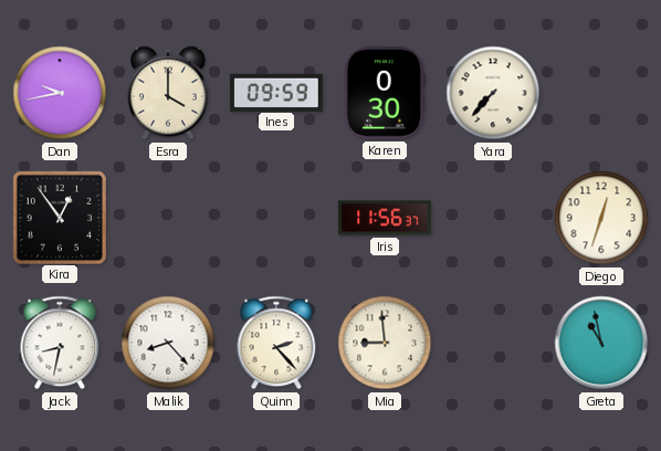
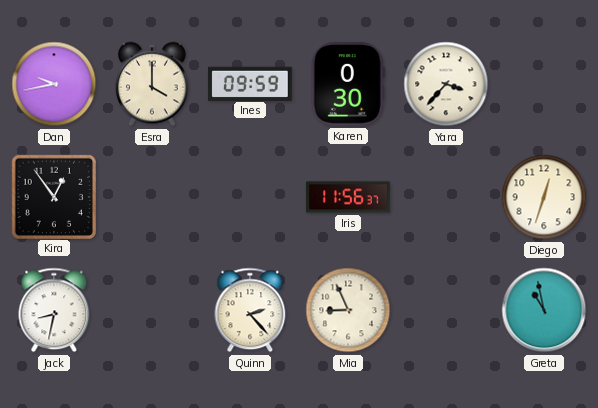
Yara: 7:37 -> 3:37 (446, 84)
Malik: 8:23 -> none (168, 343)
Mia: 8:59 -> 8:56 (348, 310)
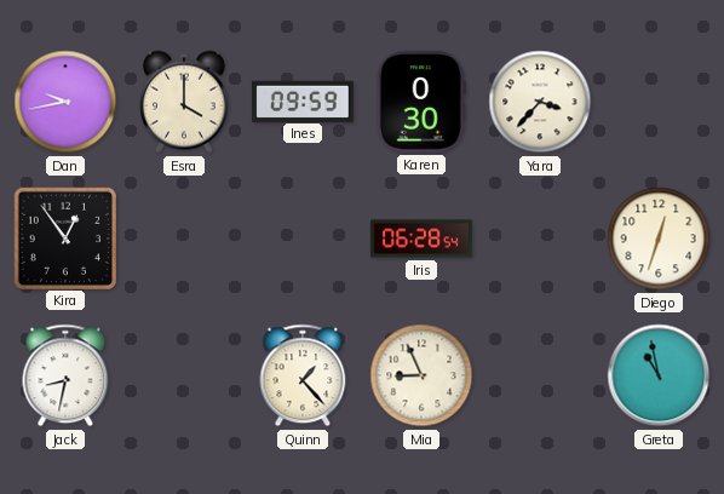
Iris: 11:56 -> 06:28 (421, 239)
Quinn: 2:23 -> 1:23 (303, 375)
